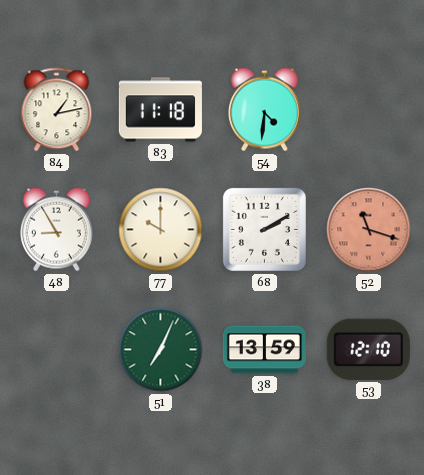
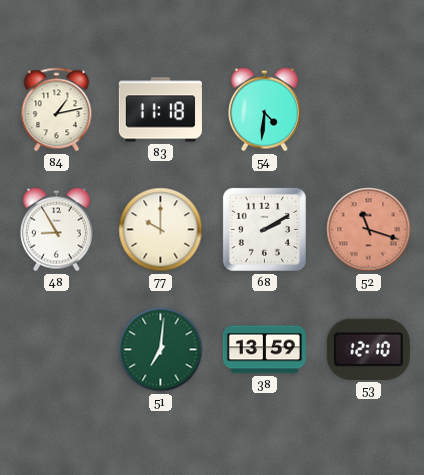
51: 7:04 -> 7:01 (161, 350)
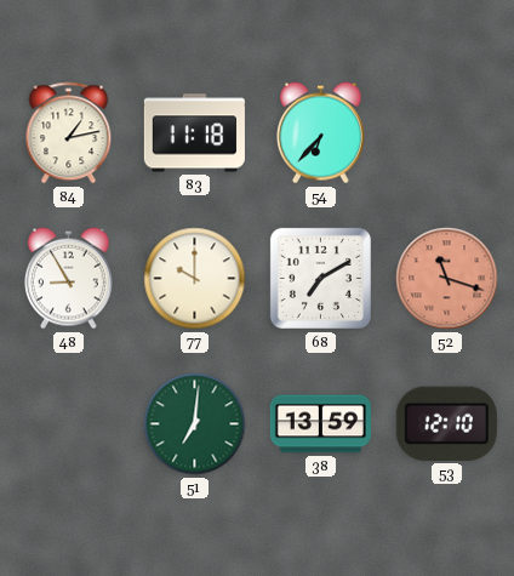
54: 4:31 -> 6:37 (320, 133)
68: 2:10 -> 7:10 (320, 278)
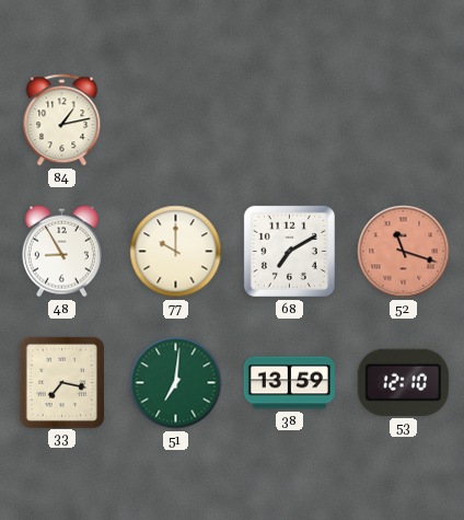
83: 11:18 -> none (194, 133)
54: 6:37 -> none (320, 133)
33: none -> 7:17 (61, 382)
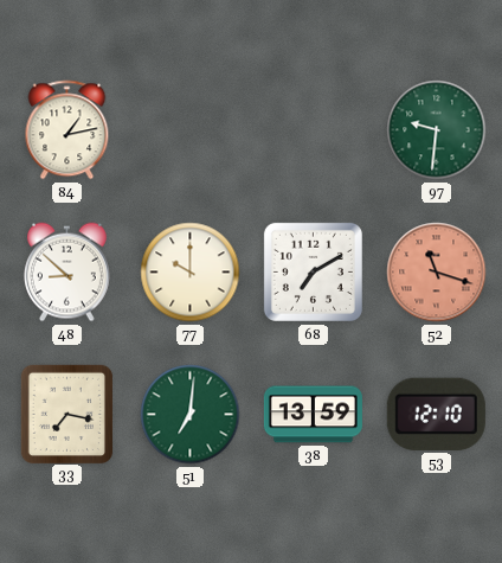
97: none -> 9:31 (437, 130)
48: 8:55 -> 8:52 (66, 273)
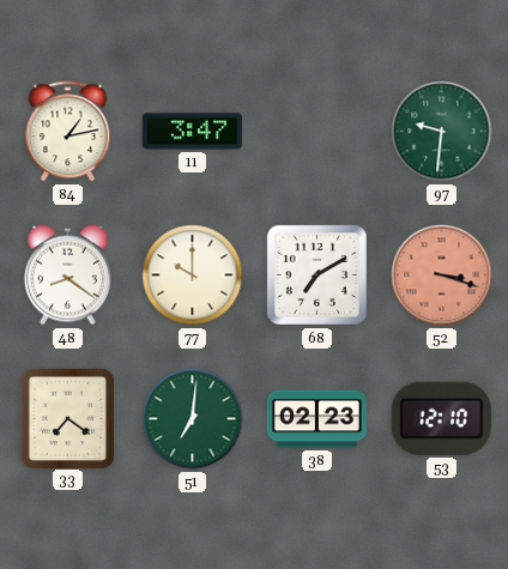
11: none -> 3:47 (192, 132)
48: 8:52 -> 8:21 (67, 276)
52: 11:18 -> 3:18 (442, 276)
33: 7:17 -> 7:21 (67, 418)
38: 13:59 -> 02:23 (316, 419)
